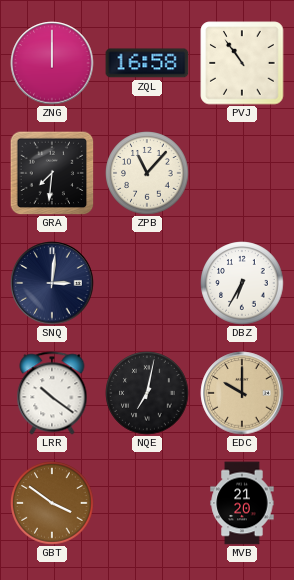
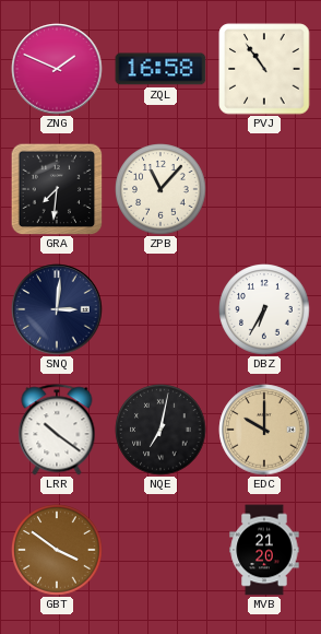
ZNG: 12:00 -> 1:49 (57, 69)
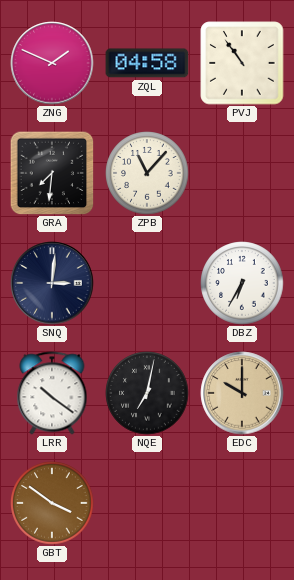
ZQL: 16:58 -> 04:58 (147, 63)
MVB: 21:20 -> none (264, 550)
